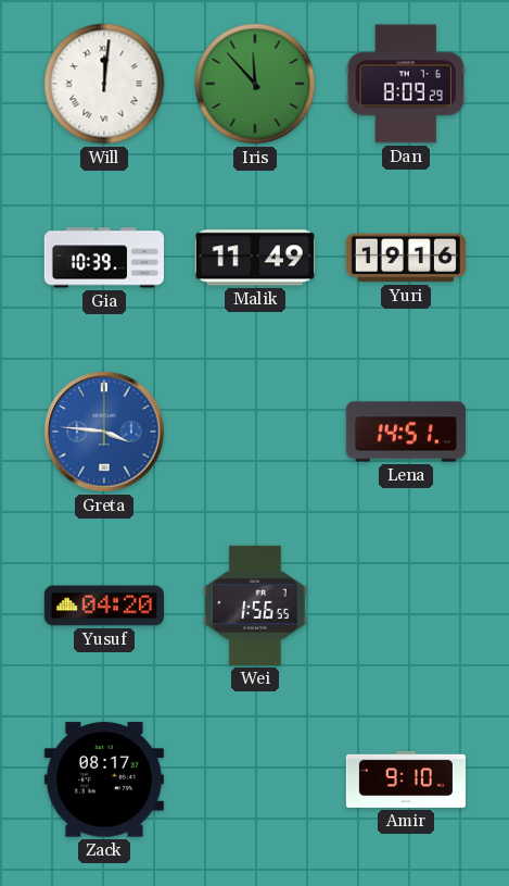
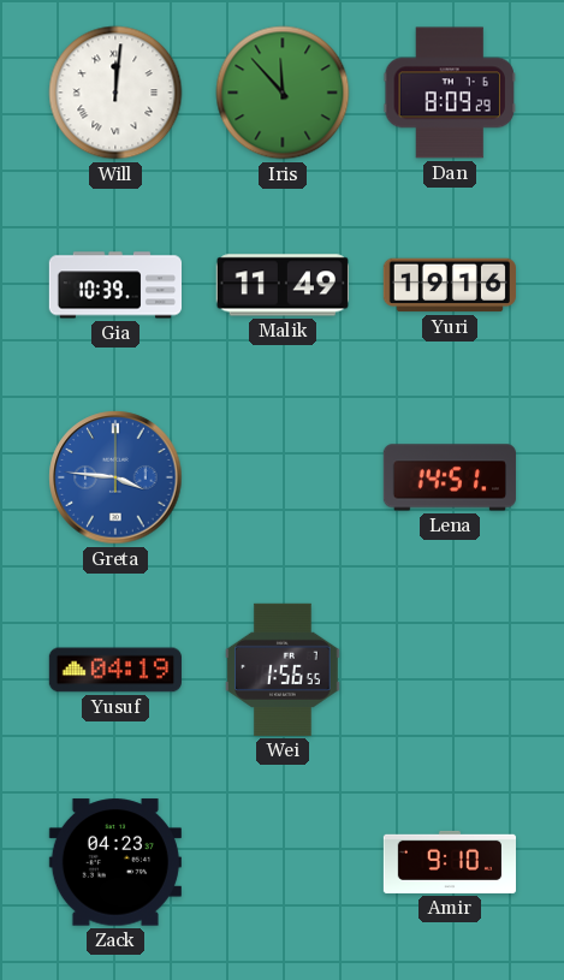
Yusuf: 04:20 -> 04:19 (114, 670)
Zack: 08:17 -> 04:23 (115, 862)
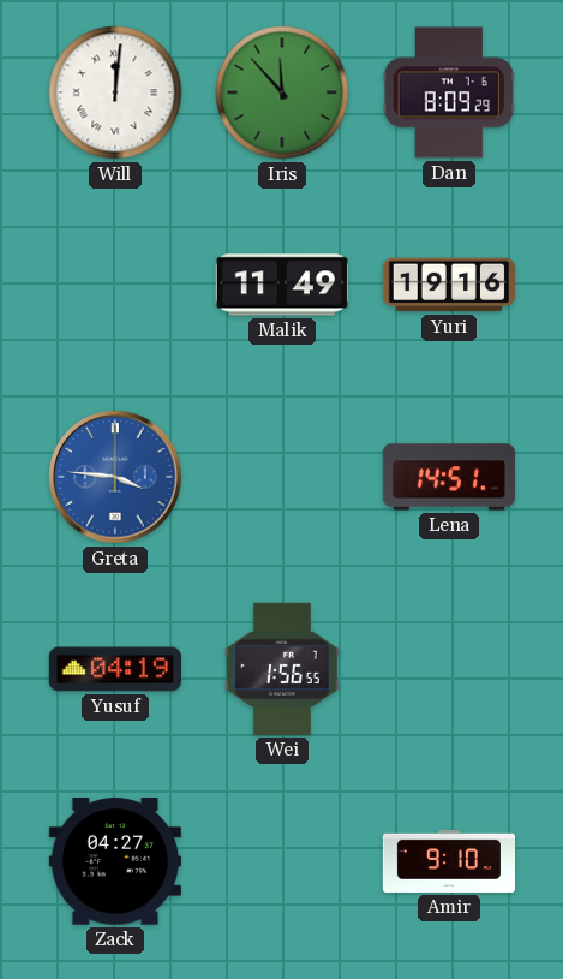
Gia: 10:39 -> none (114, 285)
Zack: 04:23 -> 04:27 (115, 861)
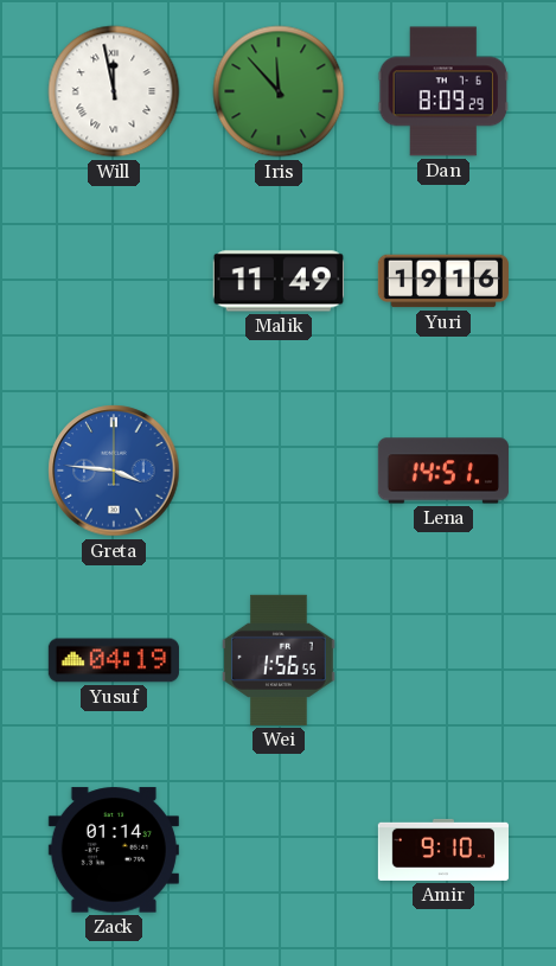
Will: 12:01 -> 11:58 (114, 91)
Zack: 04:27 -> 01:14 (114, 850)
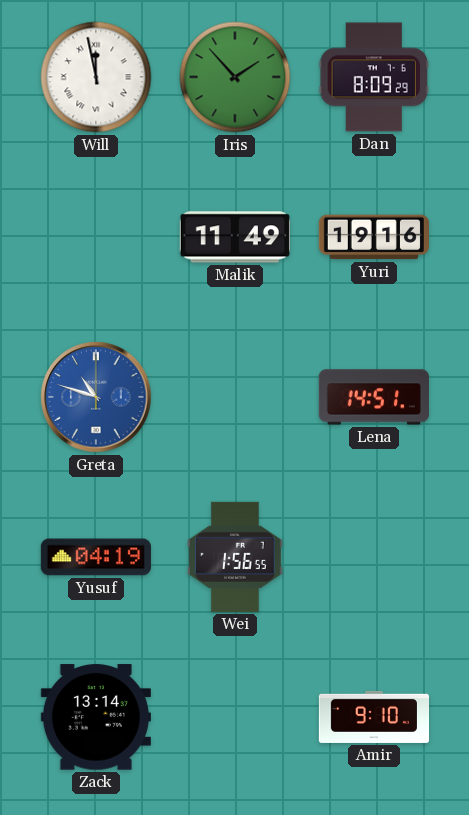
Iris: 11:53 -> 1:53 (235, 77)
Greta: 3:46 -> 10:48 (96, 397)
Zack: 01:14 -> 13:14 (96, 717)
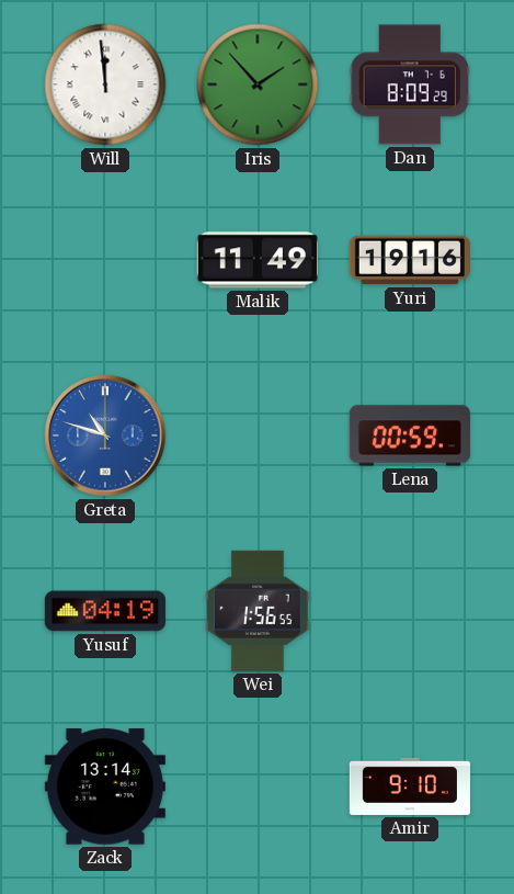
Will: 11:58 -> 11:59 (105, 84)
Lena: 14:51 -> 00:59 (410, 435)
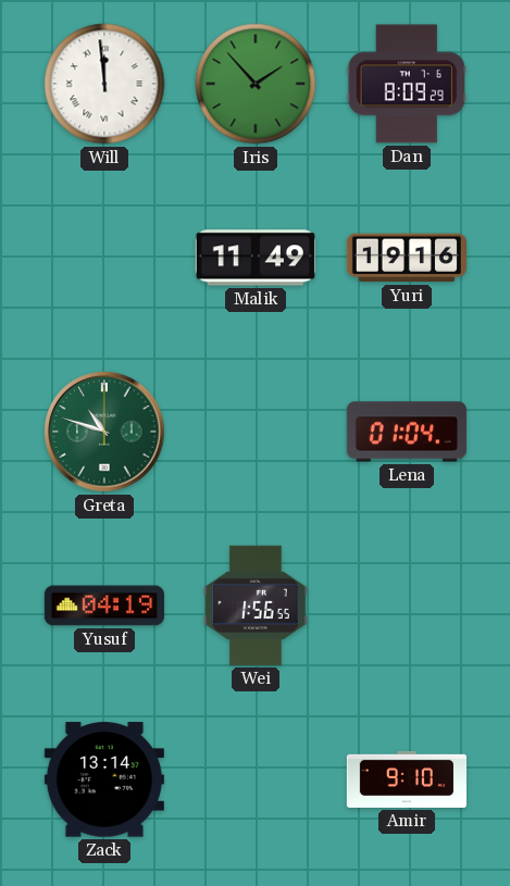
Greta dial: blue -> green (104, 432)
Lena: 00:59 -> 01:04 (407, 432)
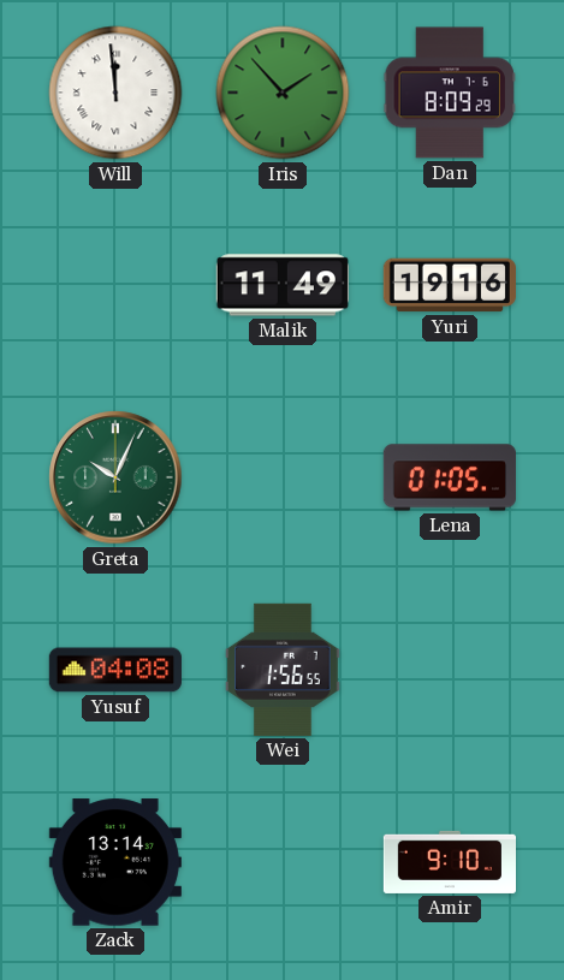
Greta: 10:48 -> 10:04 (115, 477)
Lena: 01:04 -> 01:05 (450, 477)
Yusuf: 04:19 -> 04:08 (114, 670)
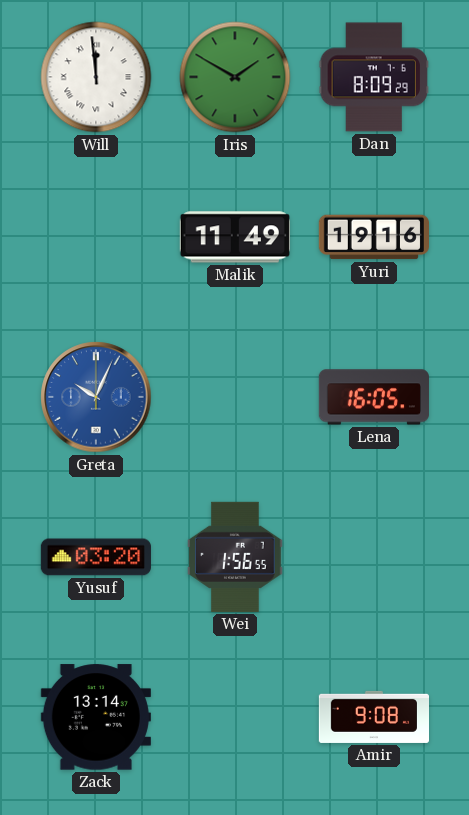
Iris: 1:53 -> 1:50 (235, 77)
Greta dial: green -> blue (96, 397)
Lena: 01:05 -> 16:05 (374, 397)
Yusuf: 04:08 -> 03:20 (95, 557)
Amir: 9:10 -> 9:08 (373, 717)
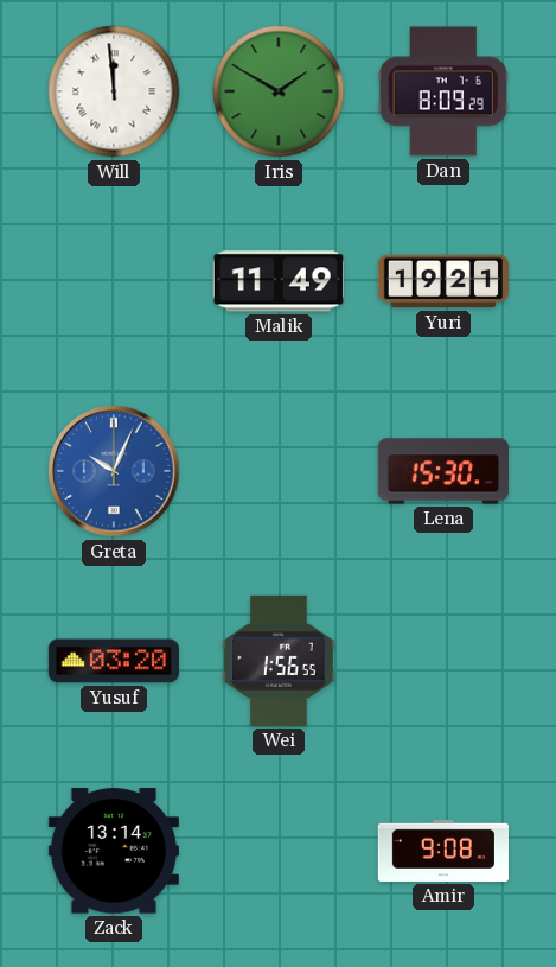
Yuri: 19:16 -> 19:21 (443, 281)
Lena: 16:05 -> 15:30 (443, 471)
